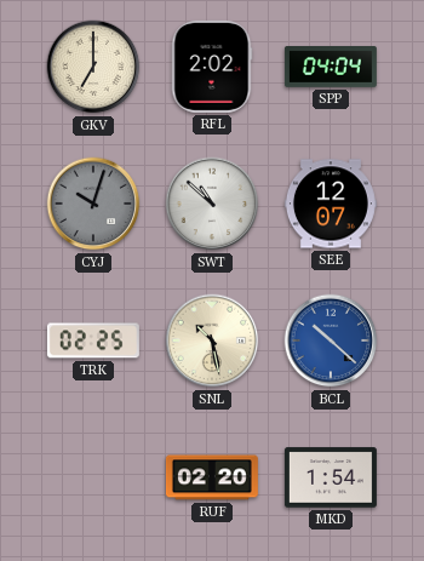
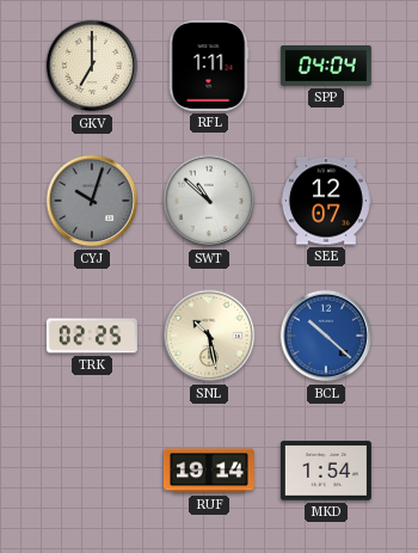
RFL: 2:02 -> 1:11 (209, 66)
RUF: 02:20 -> 19:14 (209, 471)
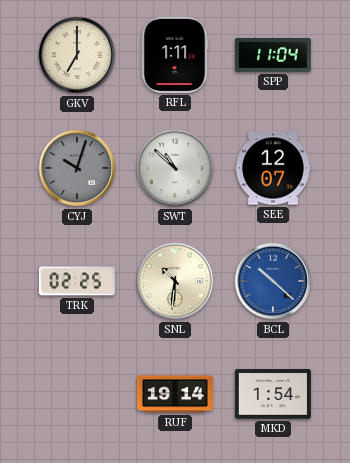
SPP: 04:04 -> 11:04 (273, 56)
SNL: 10:28 -> 10:31 (175, 281)
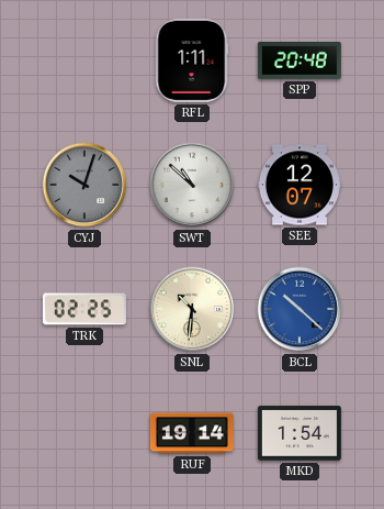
GKV: 7:00 -> none (77, 55)
SPP: 11:04 -> 20:48 (300, 62)
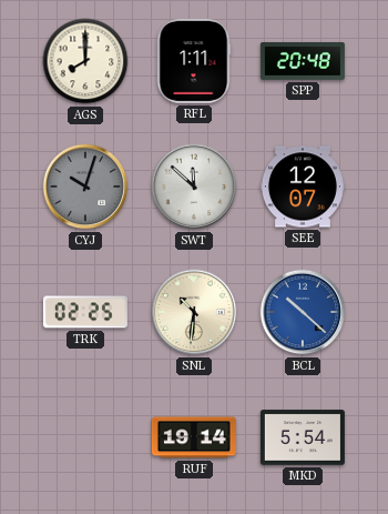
AGS: none -> 8:00 (85, 61)
SWT: 10:52 -> 11:52 (194, 187)
MKD: 1:54 -> 5:54 (303, 437)
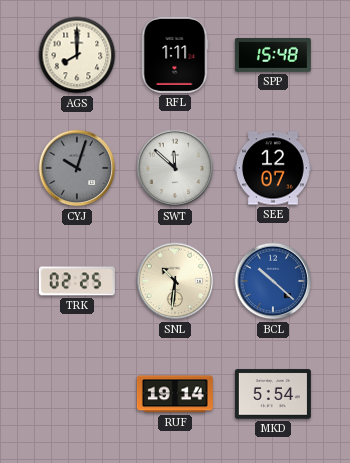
SPP: 20:48 -> 15:48 (273, 56)
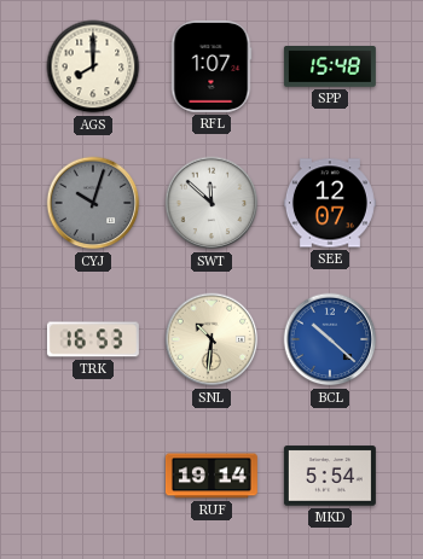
RFL: 1:11 -> 1:07 (211, 66)
TRK: 02:25 -> 16:53 (93, 339)
